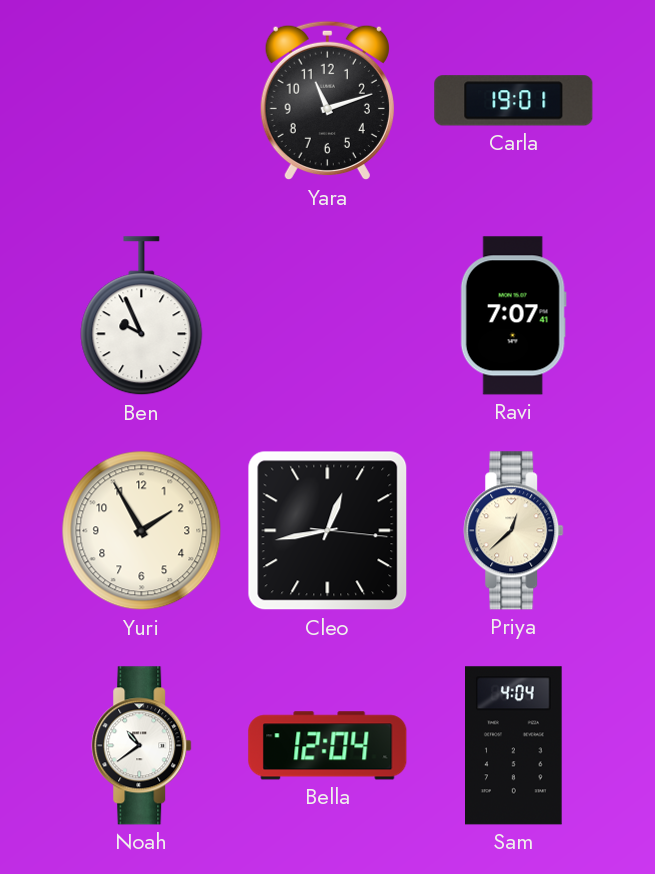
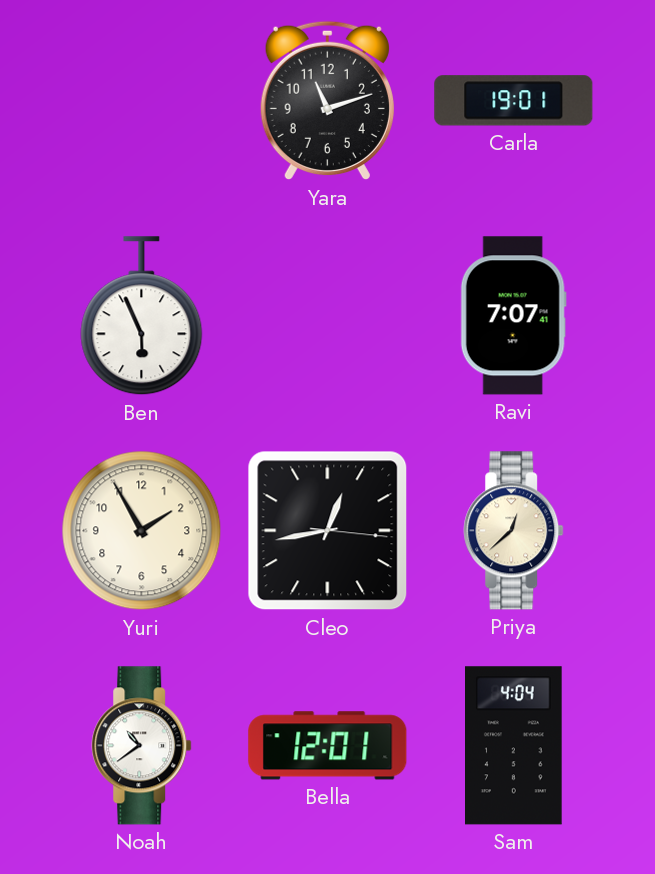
Ben: 9:56 -> 5:56 (142, 316)
Bella: 12:04 -> 12:01 (328, 746)
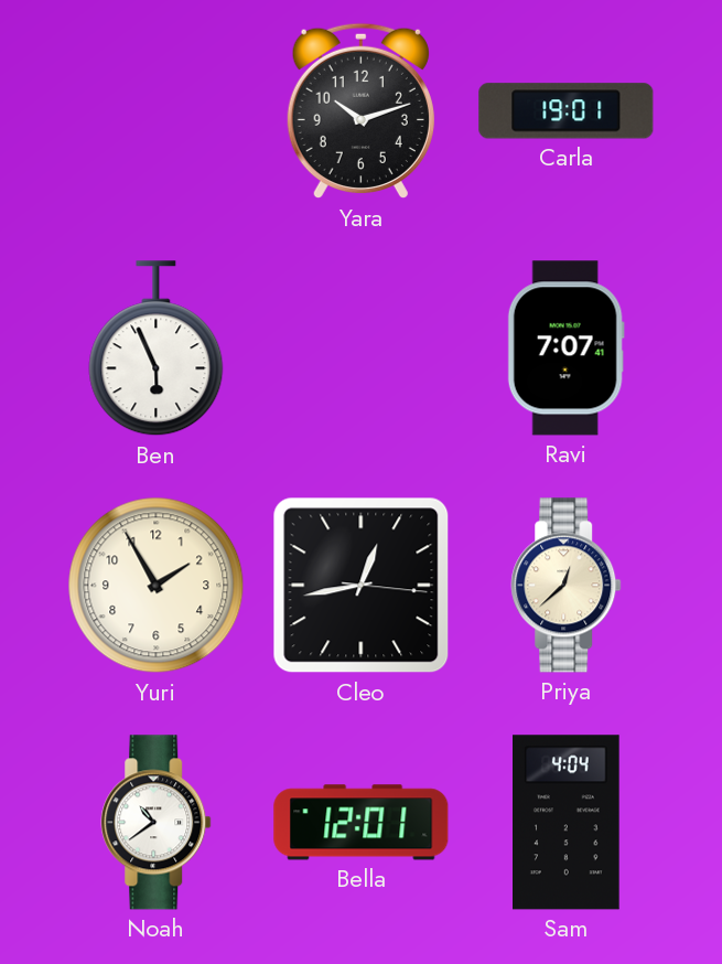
Yara: 11:12 -> 10:12 (360, 111)
